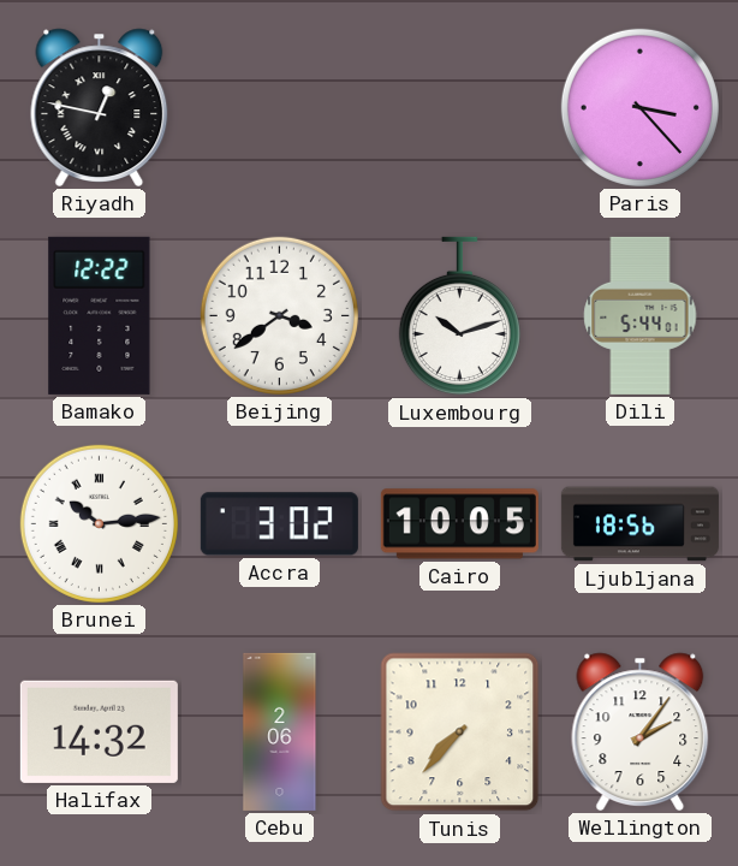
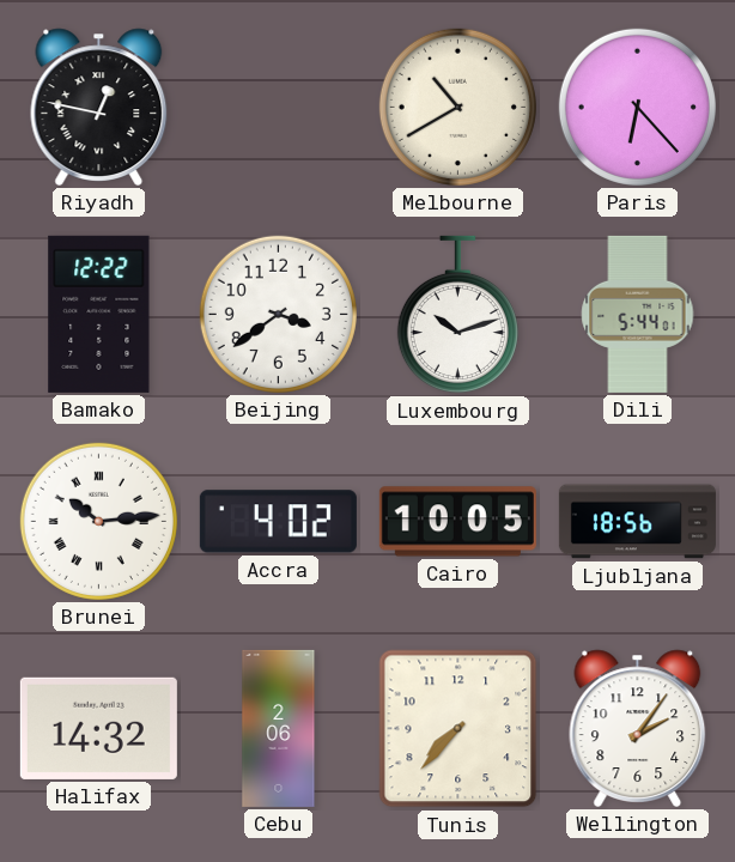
Melbourne: none -> 10:40 (457, 107)
Paris: 3:23 -> 6:23 (637, 107)
Accra: 3:02 -> 4:02 (278, 522)
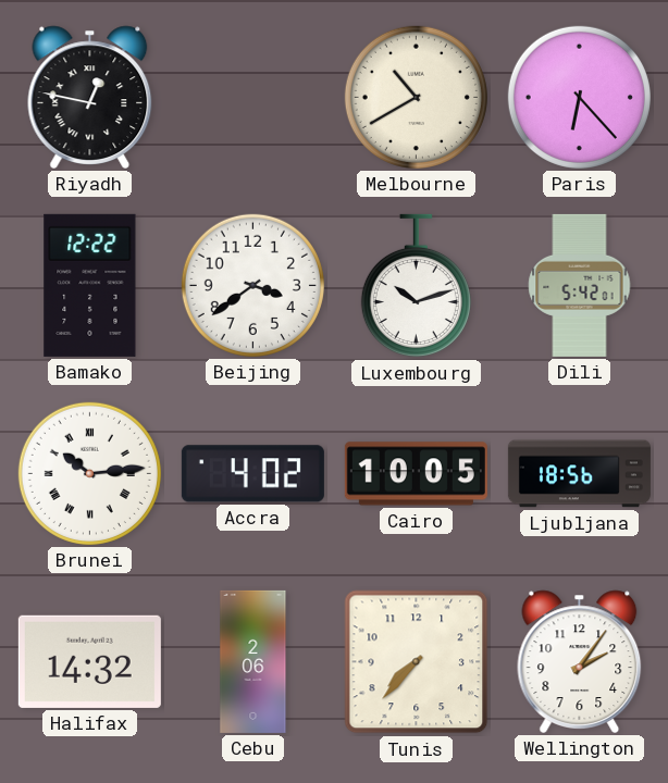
Dili: 5:44 -> 5:42 (580, 285)
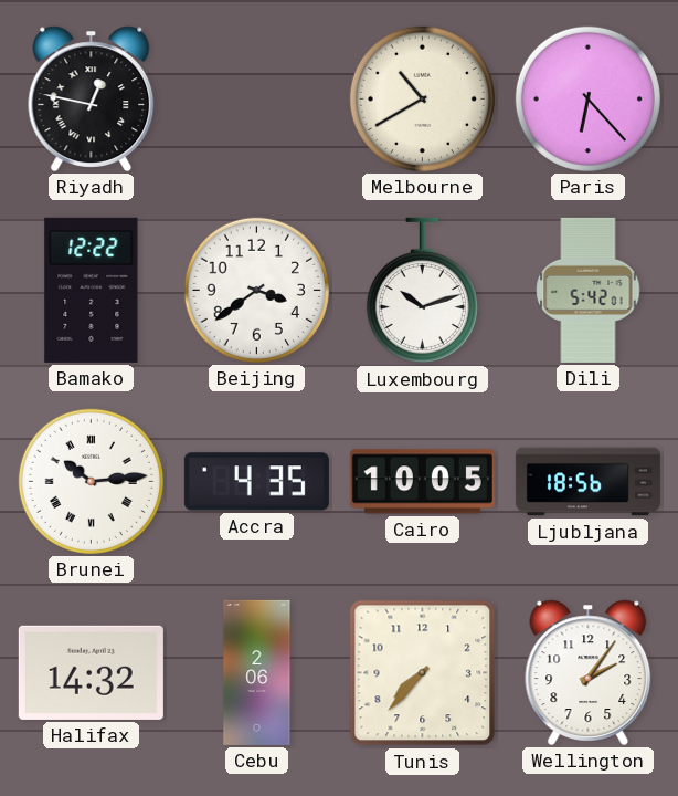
Accra: 4:02 -> 4:35 (256, 482)
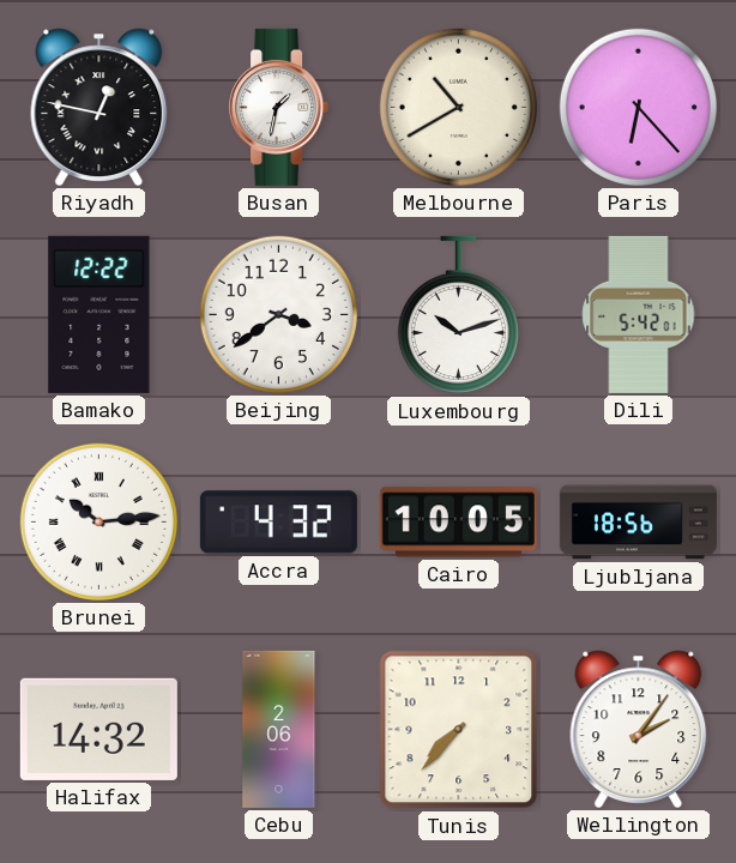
Busan: none -> 1:32 (279, 107)
Accra: 4:35 -> 4:32 (278, 523)
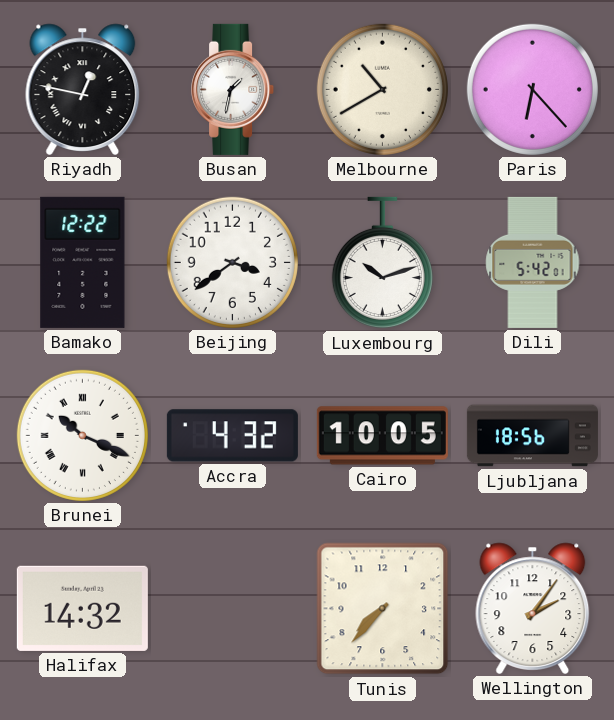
Brunei: 10:14 -> 10:19 (82, 435)
Cebu: 2:06 -> none (279, 729)
